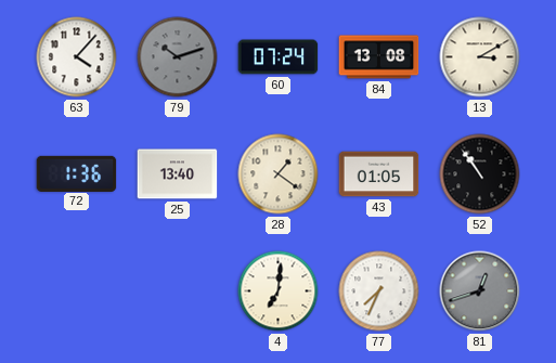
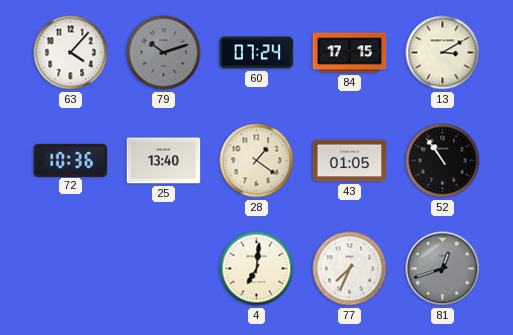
84: 13:08 -> 17:15 (350, 53)
72: 1:36 -> 10:36 (71, 160)
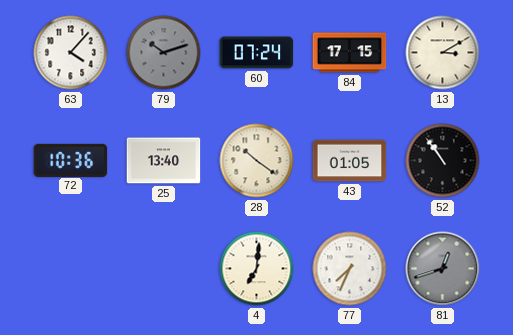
28: 1:21 -> 10:21 (257, 161)
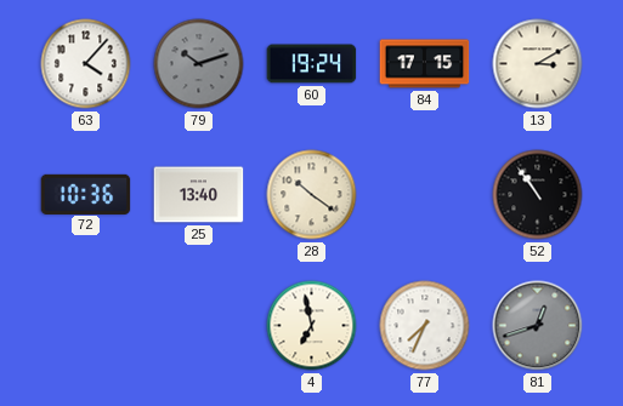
60: 07:24 -> 19:24 (312, 64)
43: 01:05 -> none (350, 161)
4: 7:01 -> 6:58 (312, 326)
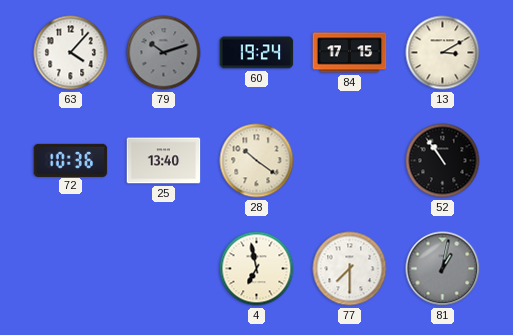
77: 7:34 -> 7:30 (350, 269)
81: 12:42 -> 1:02 (443, 269)
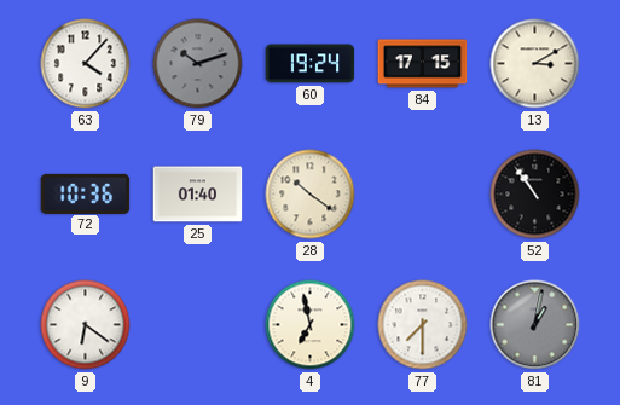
25: 13:40 -> 01:40 (198, 195)
9: none -> 6:21 (86, 325)
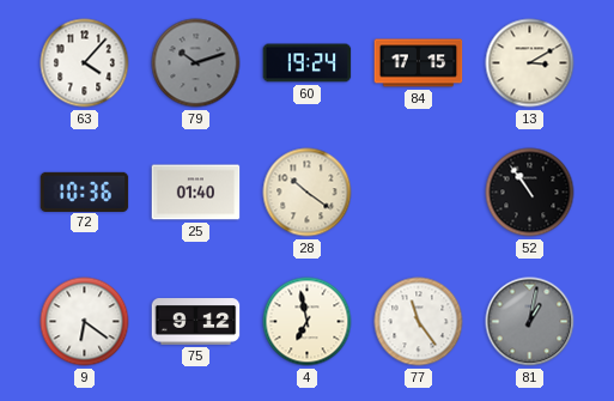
75: none -> 9:12 (196, 322)
77: 7:30 -> 11:24 (419, 322)
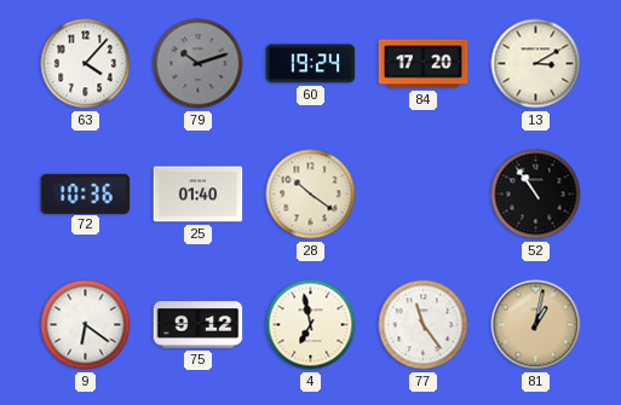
84: 17:15 -> 17:20 (424, 64)
81 dial: grey -> champagne (536, 325)
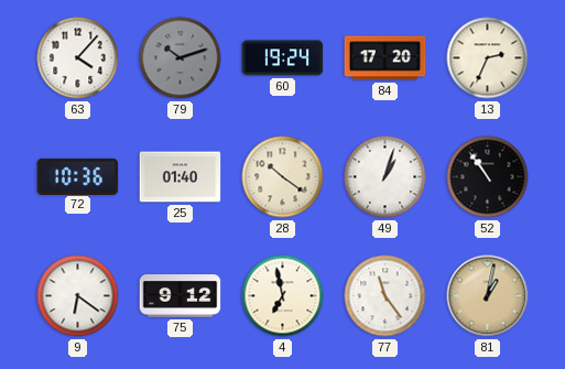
13: 3:10 -> 2:34 (488, 58)
49: none -> 1:03 (385, 177)
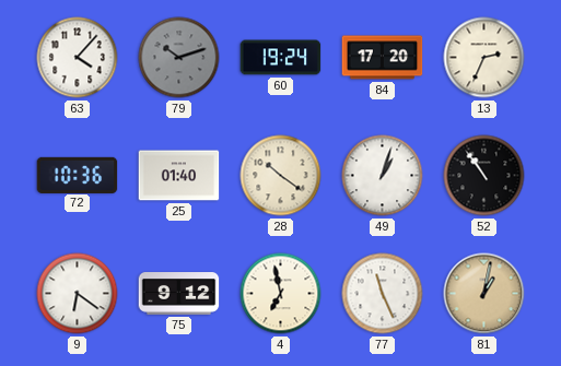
77: 11:24 -> 11:26 (383, 294)
